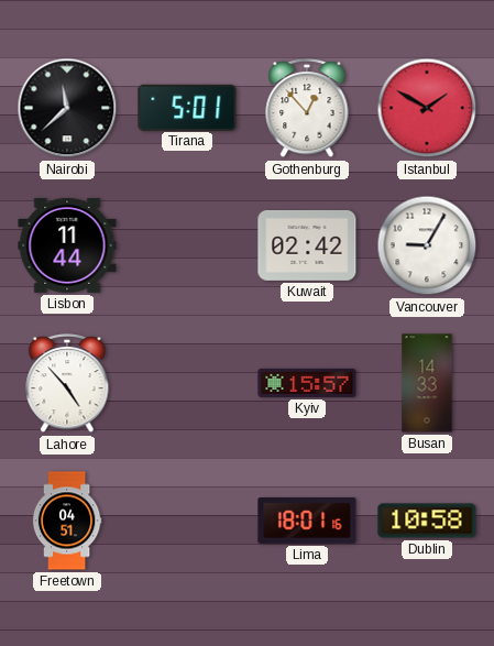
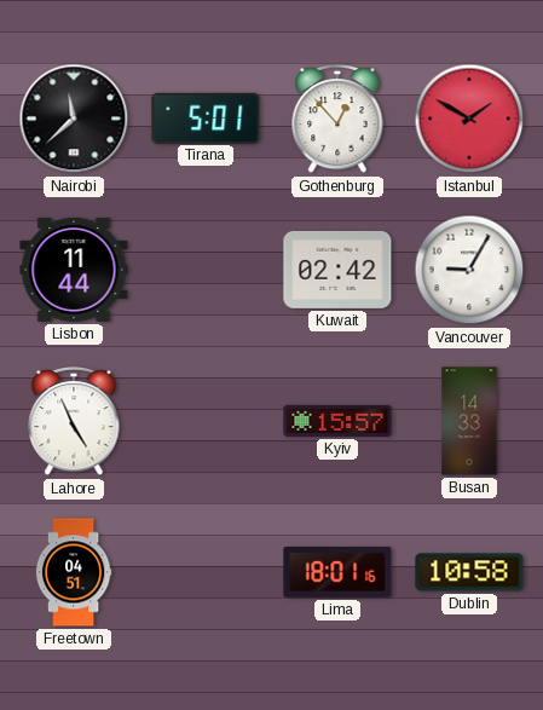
Lahore: 4:53 -> 4:56 (74, 422)
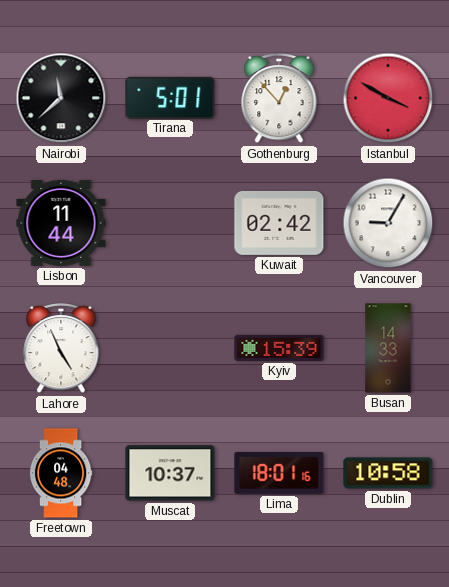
Istanbul: 1:50 -> 3:50 (388, 98)
Kyiv: 15:57 -> 15:39 (279, 348)
Freetown: 04:51 -> 04:48 (61, 473)
Muscat: none -> 10:37 (170, 473)
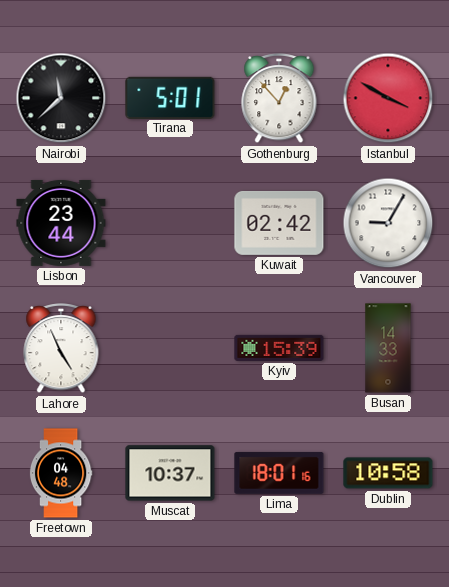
Lisbon: 11:44 -> 23:44 (61, 223)
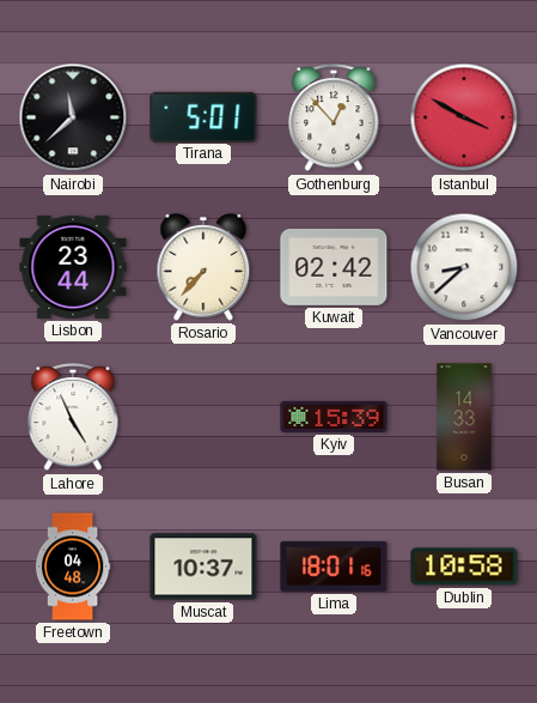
Rosario: none -> 7:37 (203, 267)
Vancouver: 9:05 -> 8:38 (464, 267)
